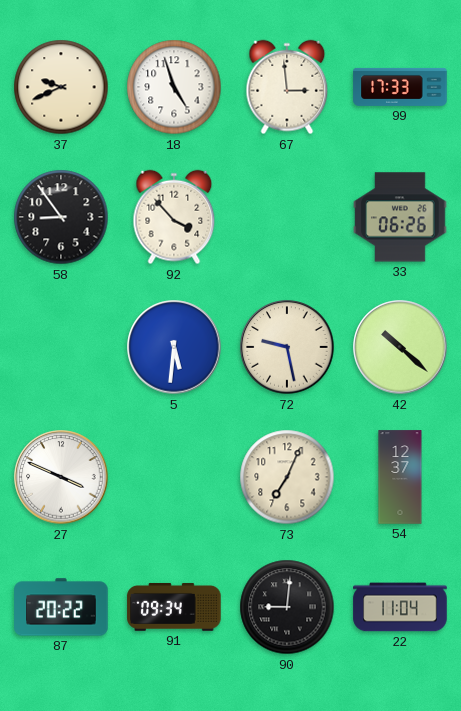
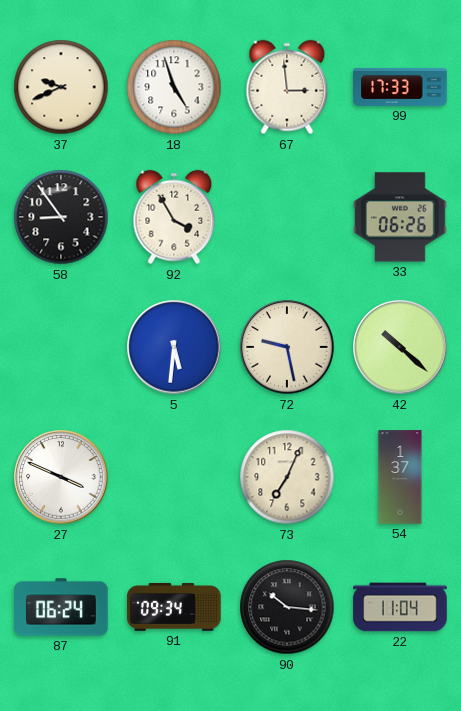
92: 3:53 -> 3:55 (174, 217)
54: 12:37 -> 1:37 (400, 477)
87: 20:22 -> 06:24 (61, 607)
90: 9:01 -> 10:16 (287, 607)
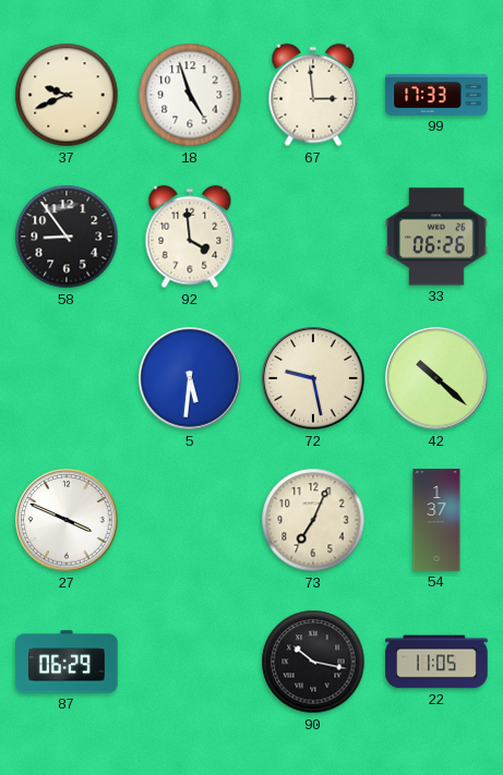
92: 3:55 -> 3:59 (190, 237)
87: 06:24 -> 06:29 (67, 662)
91: 09:34 -> none (174, 607)
90: 10:16 -> 10:17 (313, 662)
22: 11:04 -> 11:05 (436, 662)
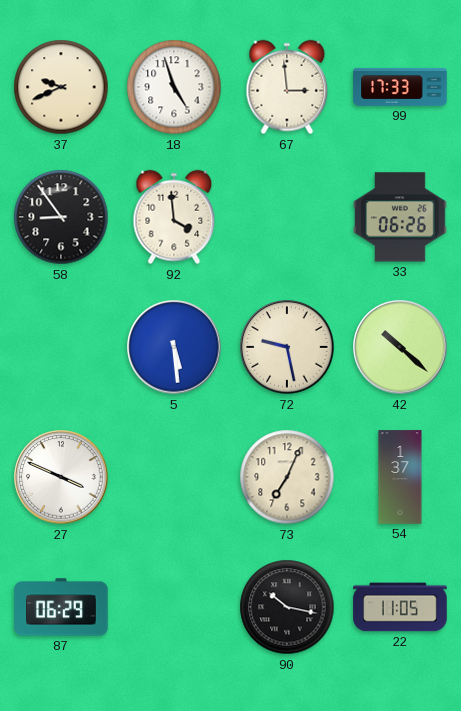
5: 5:31 -> 5:29 (174, 347)
